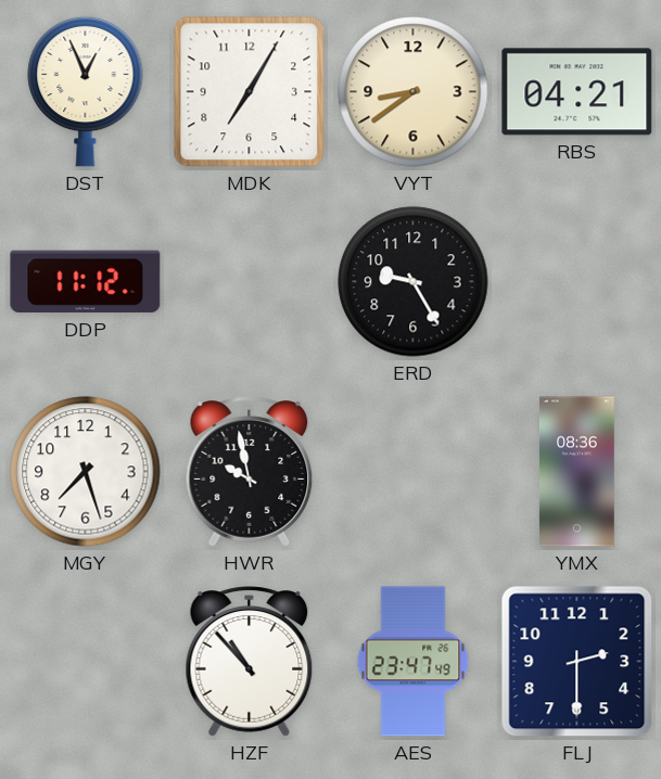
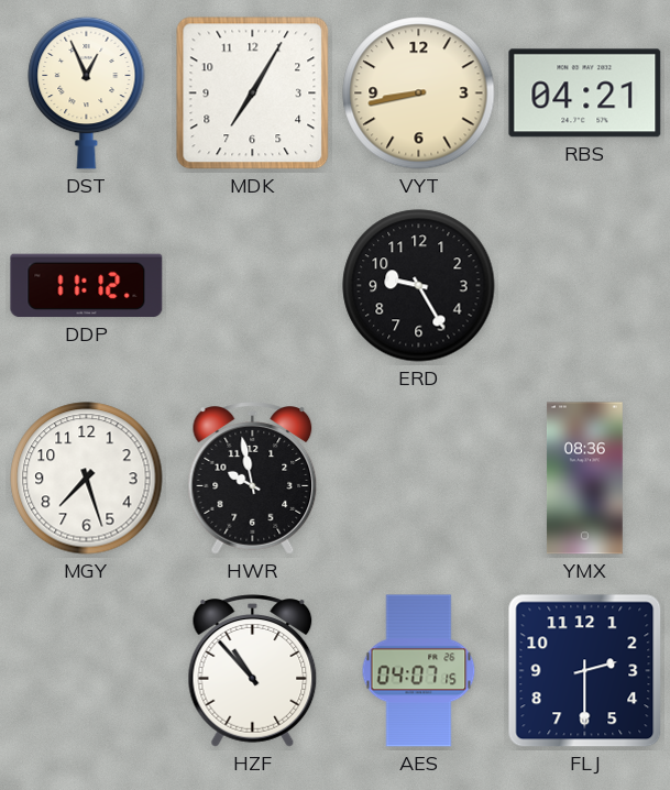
VYT: 8:39 -> 8:43 (419, 94)
AES: 23:47 -> 04:07 (419, 671)
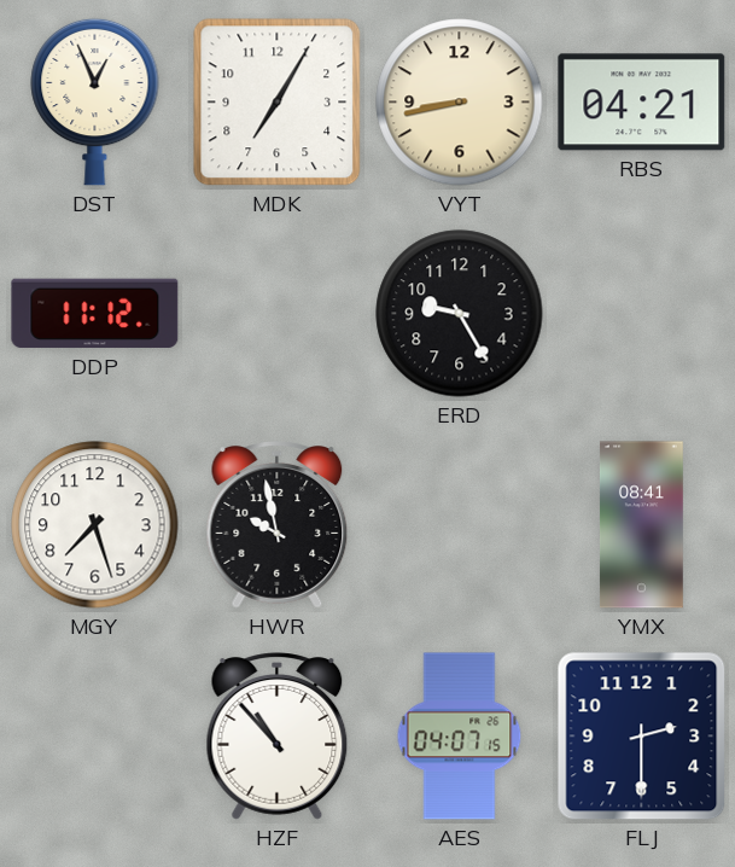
YMX: 08:36 -> 08:41 (641, 525)
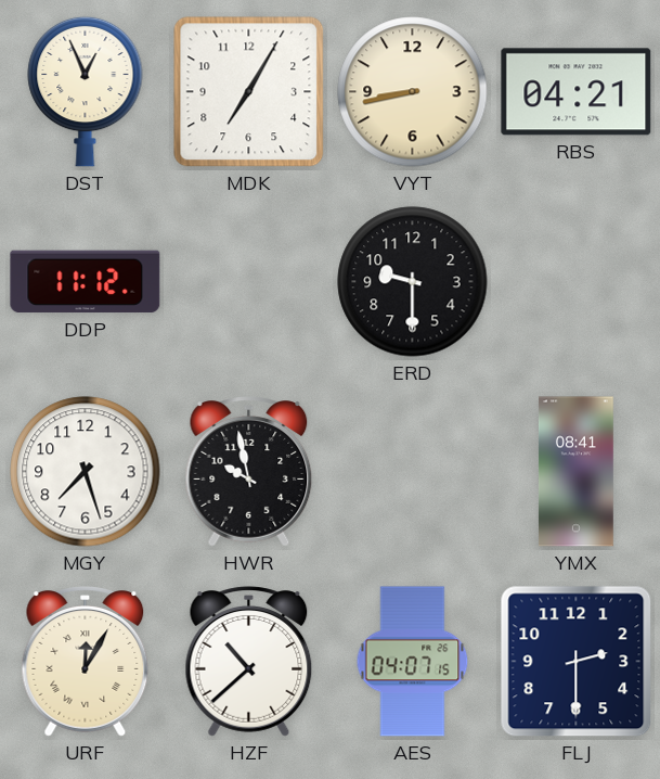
ERD: 9:25 -> 9:30 (413, 282)
URF: none -> 12:05 (86, 662)
HZF: 10:53 -> 10:38 (249, 662)
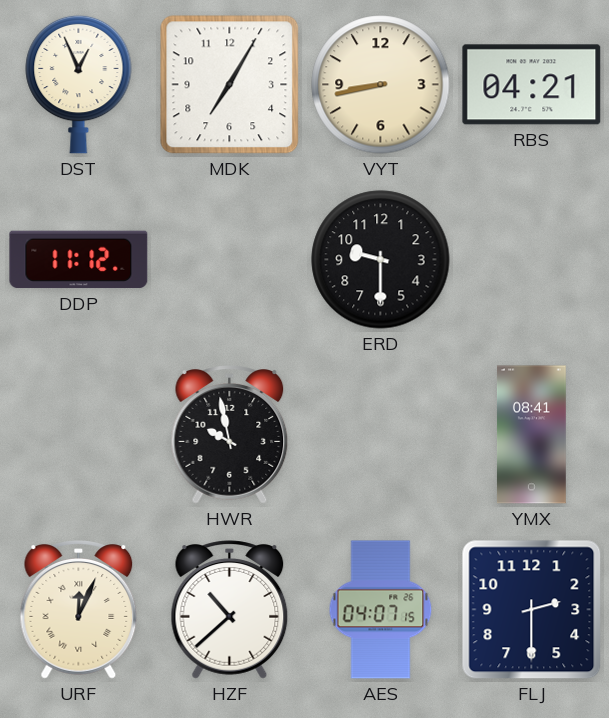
MGY: 7:27 -> none (86, 472)
URF: 12:05 -> 12:04 (79, 610)
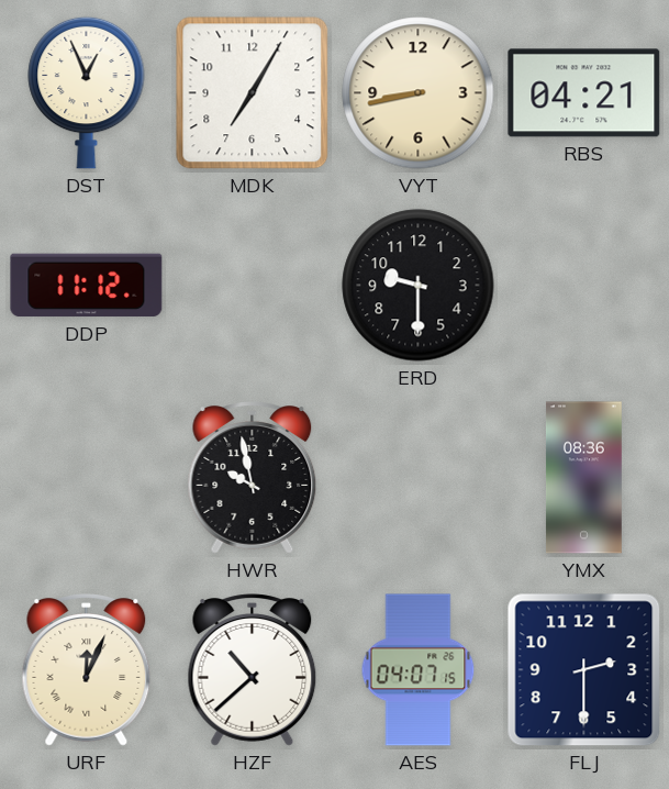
YMX: 08:41 -> 08:36 (583, 478)
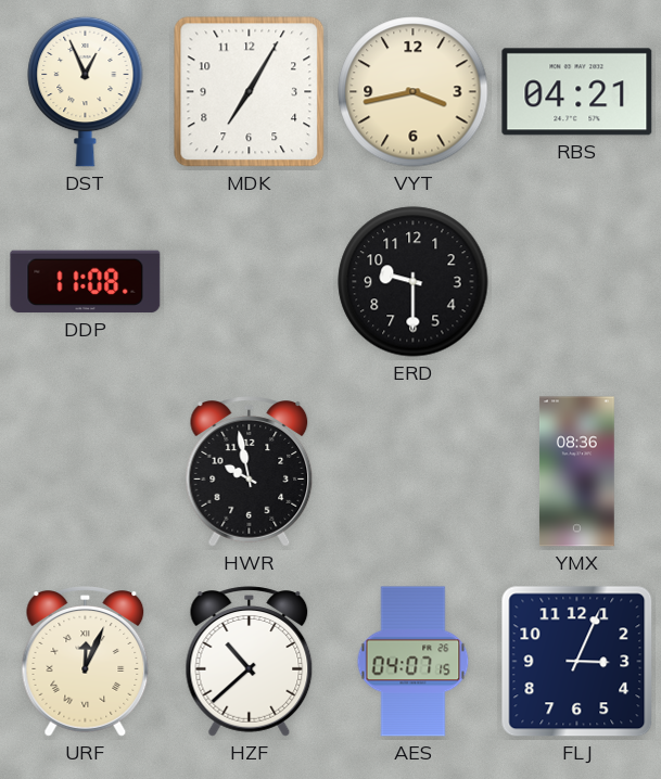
VYT: 8:43 -> 3:43 (414, 92)
DDP: 11:12 -> 11:08 (86, 282)
FLJ: 2:30 -> 3:04 (577, 662)
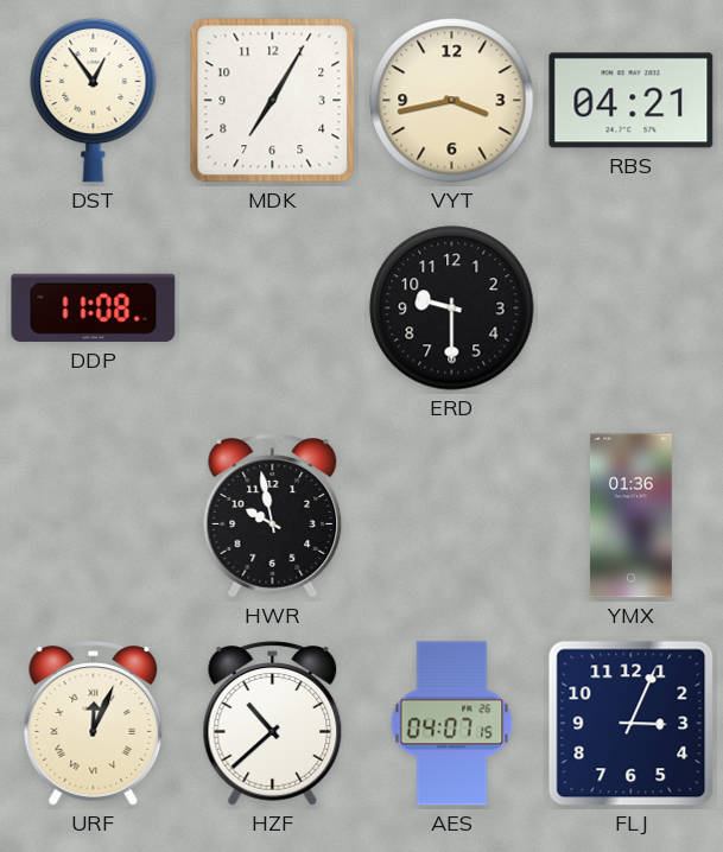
DST: 12:56 -> 12:54 (94, 100)
YMX: 08:36 -> 01:36 (630, 516)
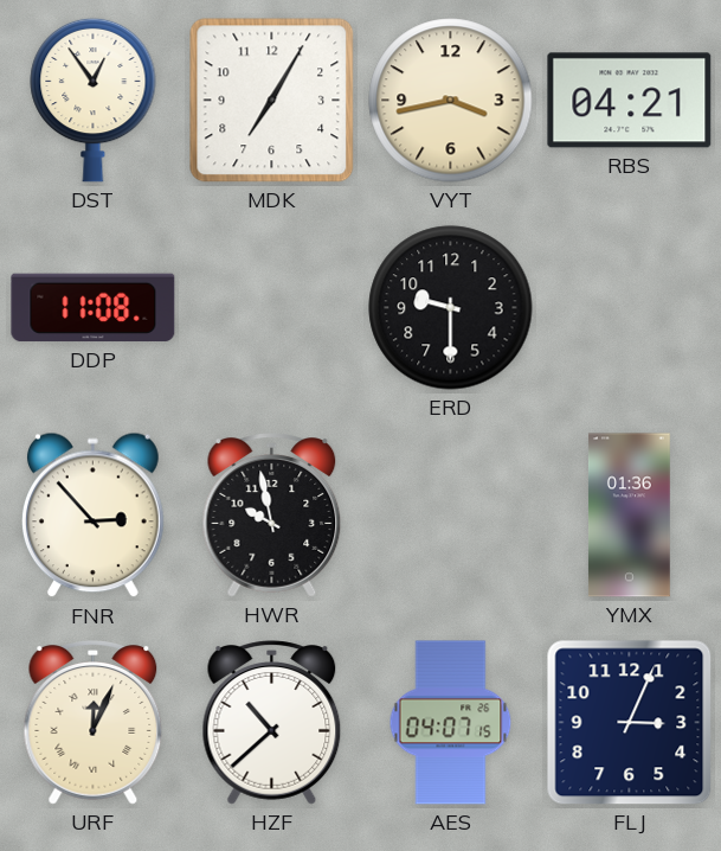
FNR: none -> 2:53 (92, 516)
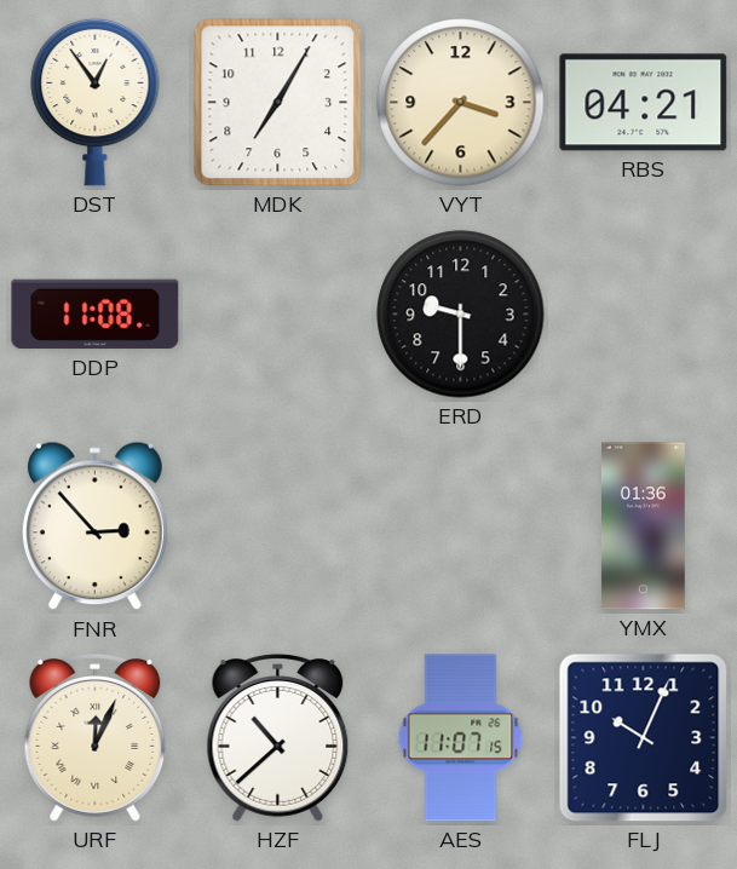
VYT: 3:43 -> 3:37 (461, 103)
HWR: 9:58 -> none (272, 516)
AES: 04:07 -> 11:07 (461, 738)
FLJ: 3:04 -> 10:04 (644, 738)
